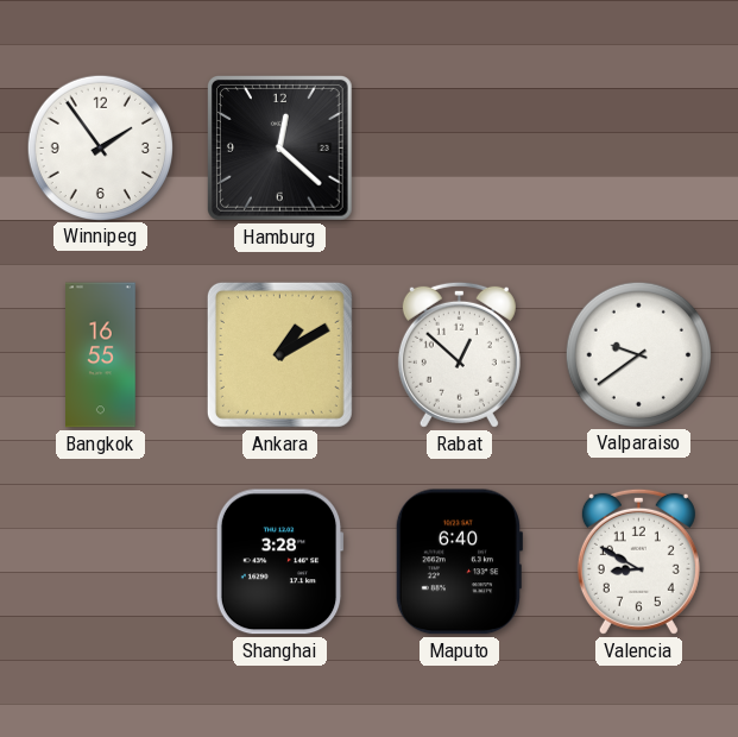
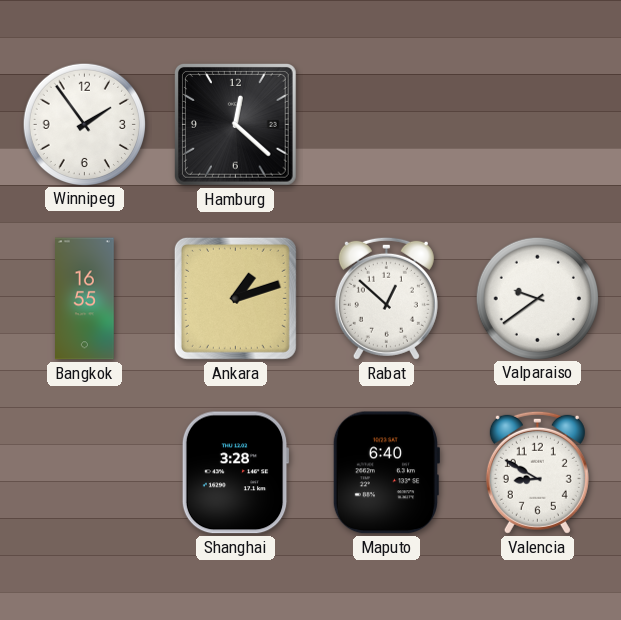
Ankara: 1:10 -> 1:12 (235, 298)
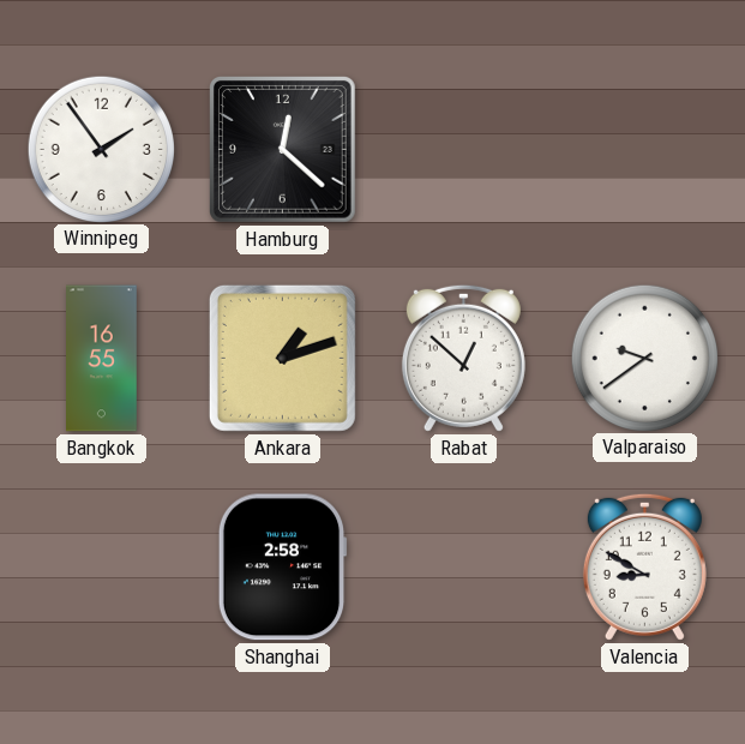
Shanghai: 3:28 -> 2:58 (282, 568)
Maputo: 6:40 -> none (385, 473)
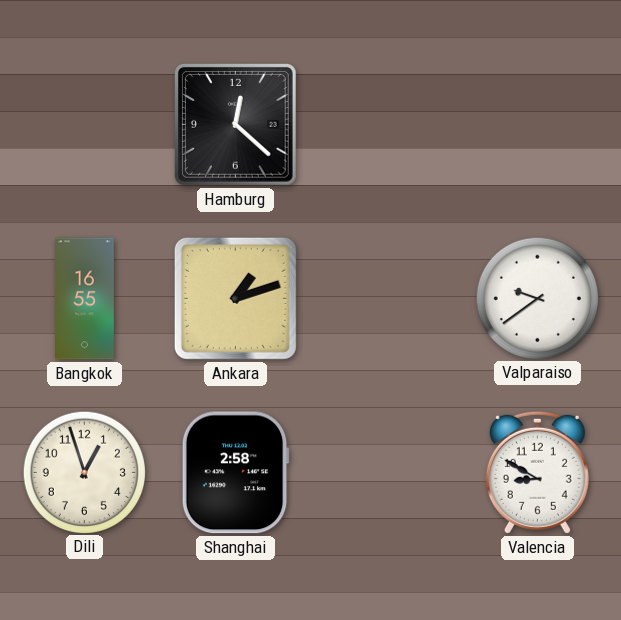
Winnipeg: 1:54 -> none (101, 149)
Rabat: 12:52 -> none (463, 358)
Dili: none -> 12:57 (84, 472)
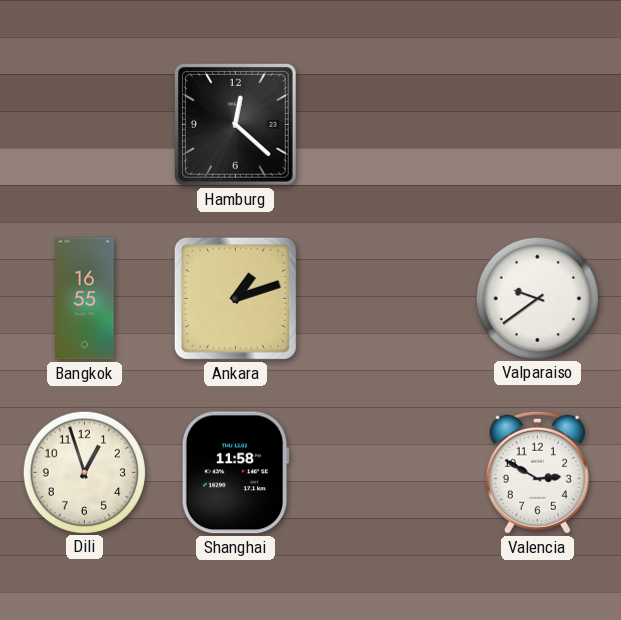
Shanghai: 2:58 -> 11:58 (235, 473)
Valencia: 8:50 -> 2:50 (537, 472)
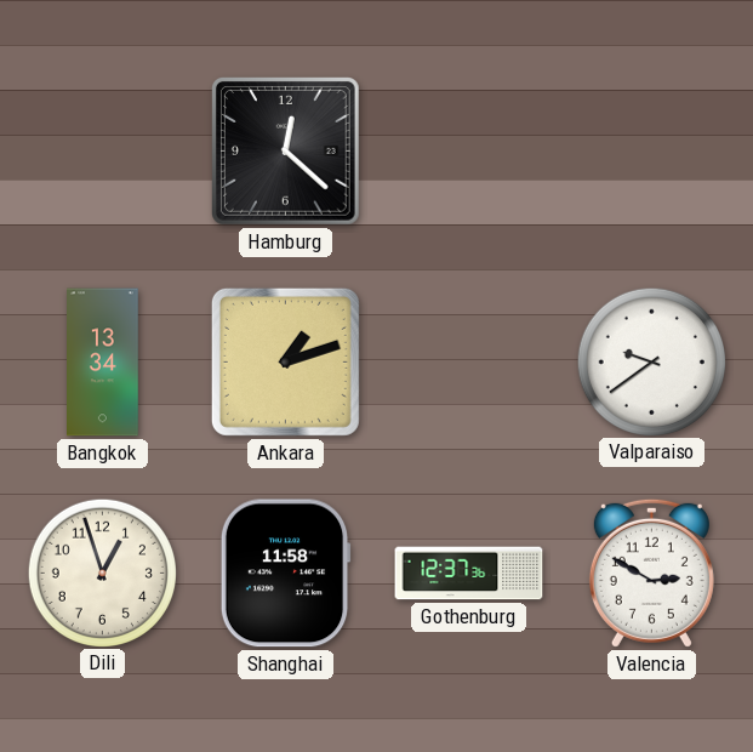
Bangkok: 16:55 -> 13:34 (103, 363)
Gothenburg: none -> 12:37 (469, 574)
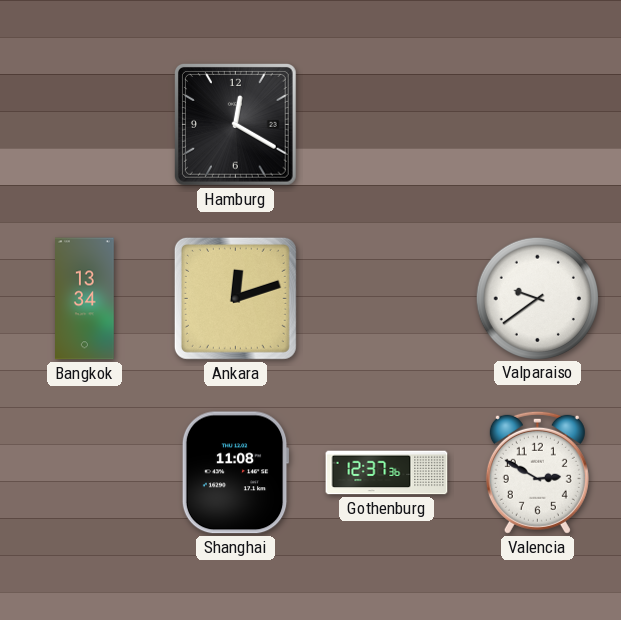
Hamburg: 12:22 -> 12:20 (236, 125)
Ankara: 1:12 -> 12:12 (235, 298)
Dili: 12:57 -> none (102, 572)
Shanghai: 11:58 -> 11:08 (235, 473)
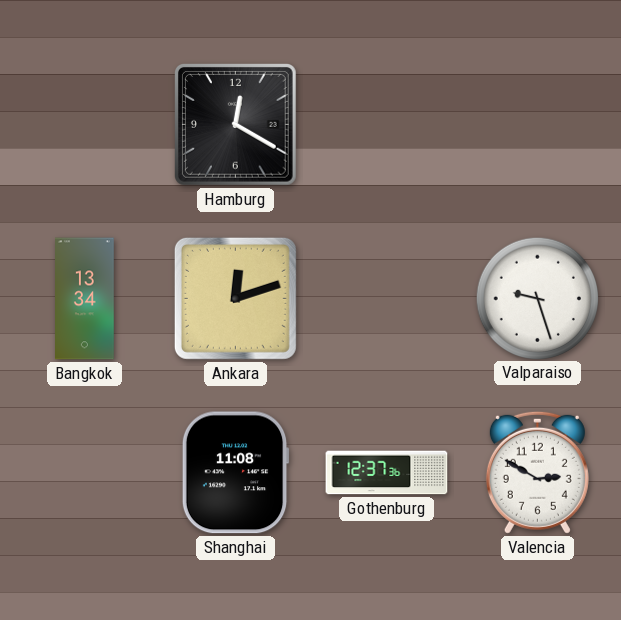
Valparaiso: 9:39 -> 9:27 (537, 298)
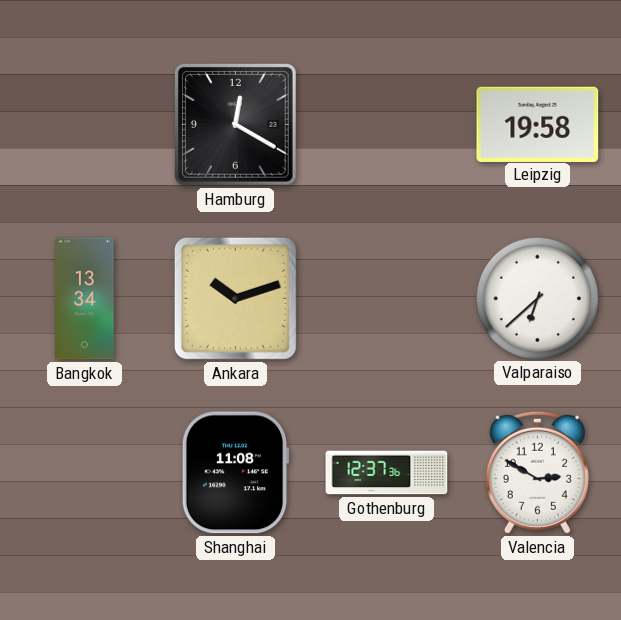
Leipzig: none -> 19:58 (538, 124)
Ankara: 12:12 -> 10:12 (235, 298)
Valparaiso: 9:27 -> 6:38 (537, 298)
